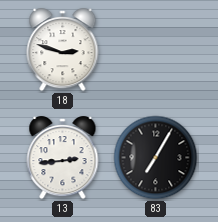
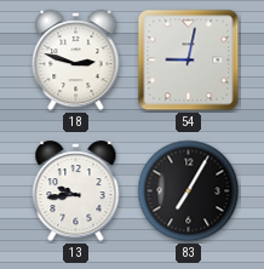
54: none -> 9:02 (189, 61)
13: 2:44 -> 9:44 (76, 193)
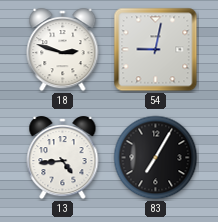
13: 9:44 -> 4:44 (63, 159)
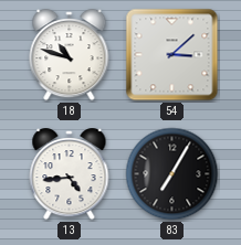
18: 2:48 -> 10:48 (70, 56)
54: 9:02 -> 3:08 (172, 55)
